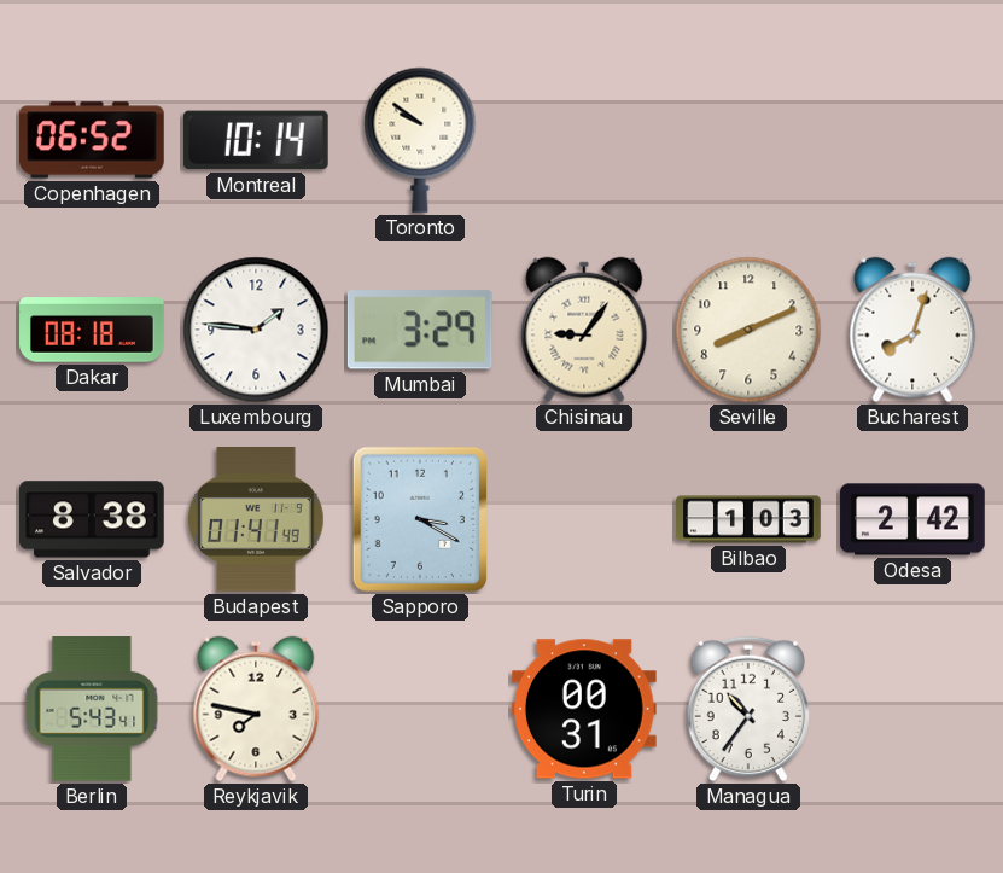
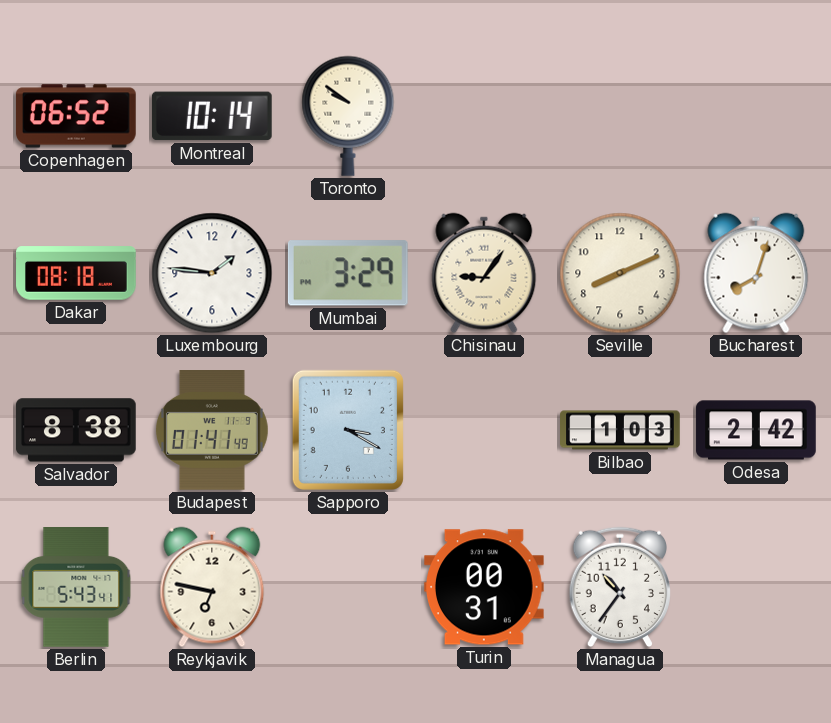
Reykjavik: 7:47 -> 6:47 (212, 587)
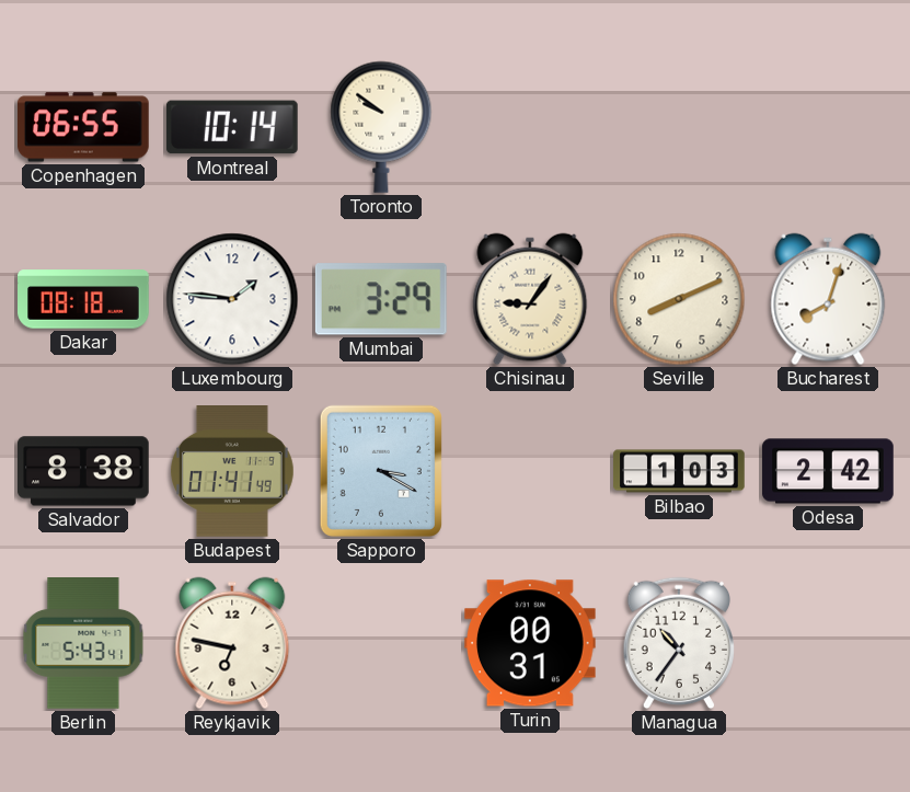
Copenhagen: 06:52 -> 06:55 (84, 127)
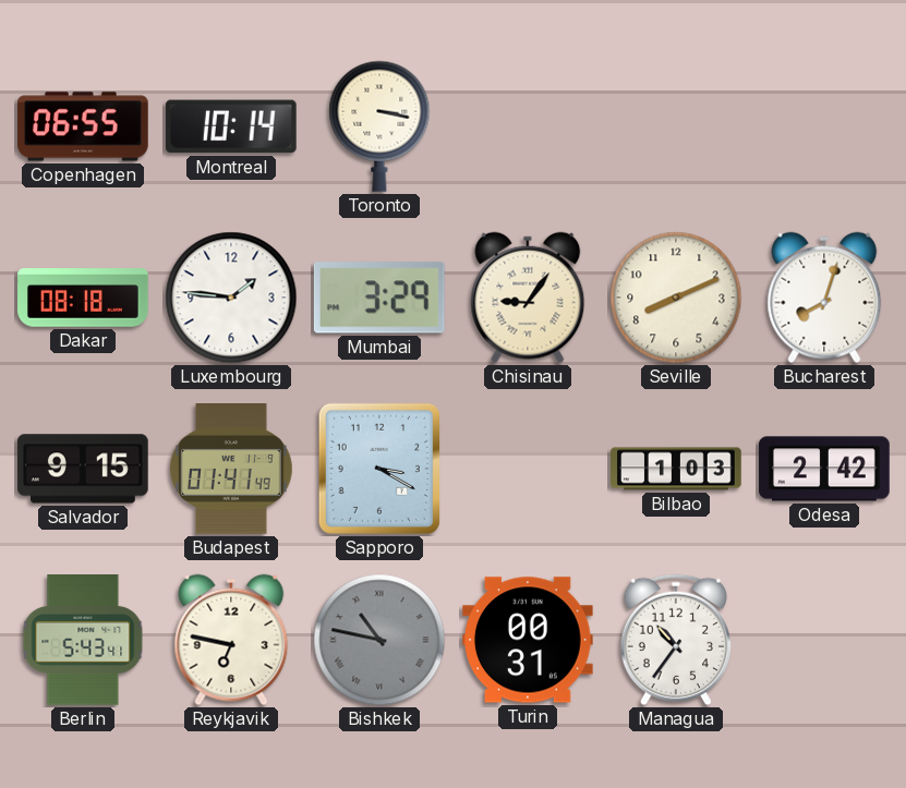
Toronto: 9:51 -> 3:17 (379, 126)
Salvador: 8:38 -> 9:15 (83, 469)
Bishkek: none -> 10:47 (379, 640)
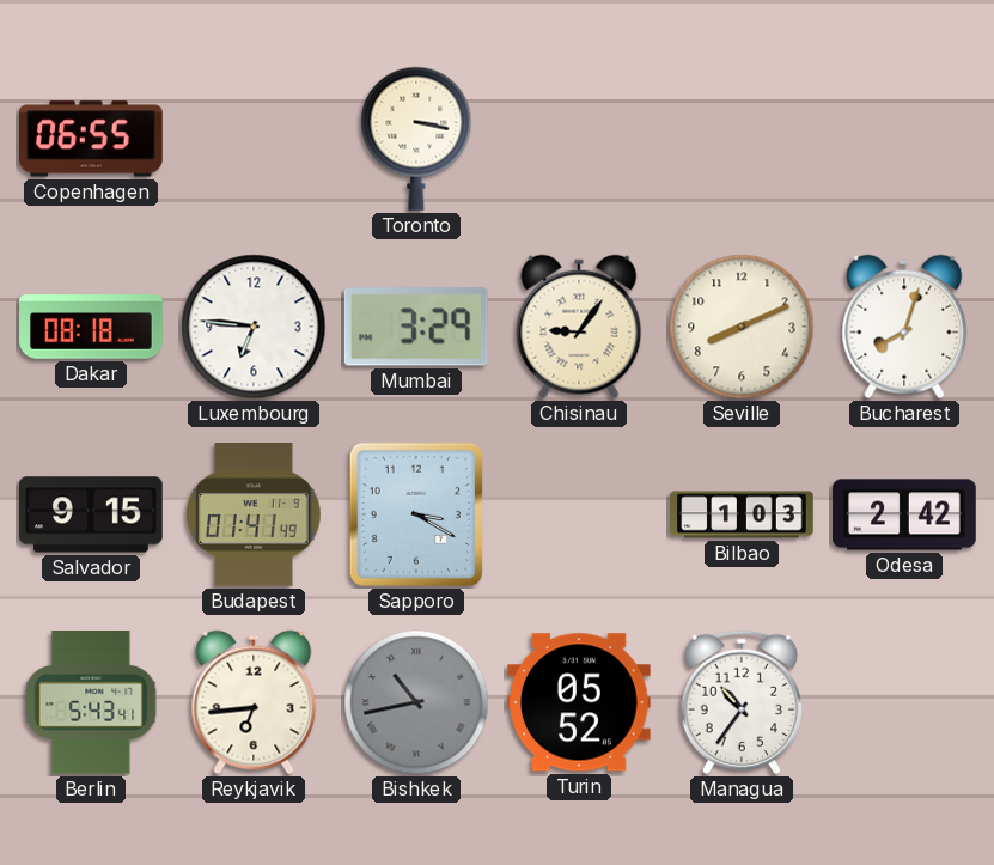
Montreal: 10:14 -> none (231, 126)
Luxembourg: 1:46 -> 6:46 (254, 327)
Reykjavik: 6:47 -> 6:44 (254, 702)
Bishkek: 10:47 -> 10:43 (416, 702)
Turin: 00:31 -> 05:52 (580, 702)
